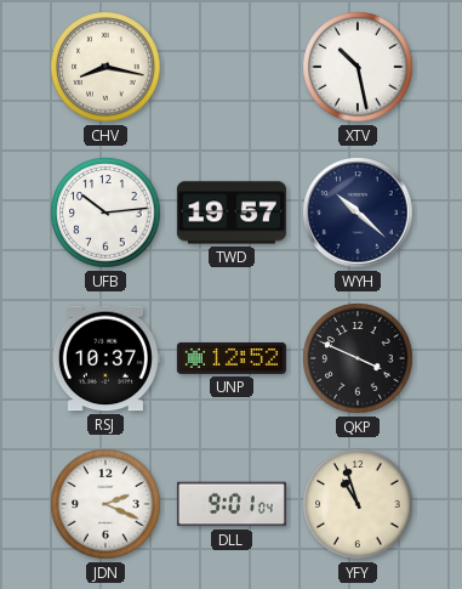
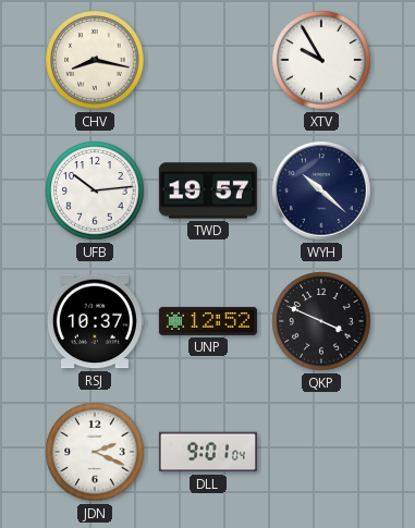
XTV: 10:28 -> 9:55 (321, 60)
YFY: 10:57 -> none (358, 504)
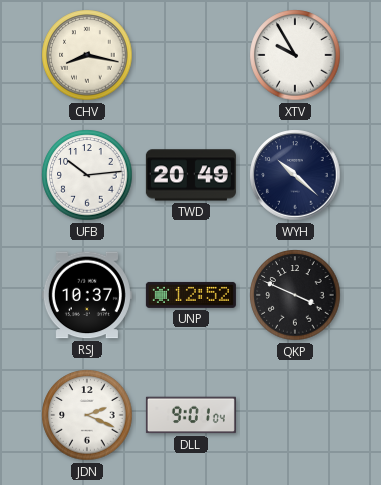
TWD: 19:57 -> 20:49 (191, 175)
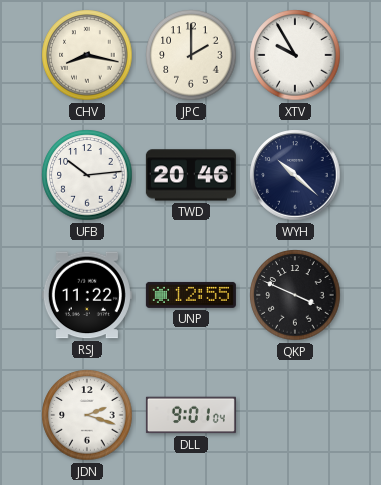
JPC: none -> 2:00 (191, 55)
TWD: 20:49 -> 20:46 (191, 175)
RSJ: 10:37 -> 11:22 (87, 295)
UNP: 12:52 -> 12:55 (191, 295)
JDN: 2:19 -> 2:18 (87, 415)
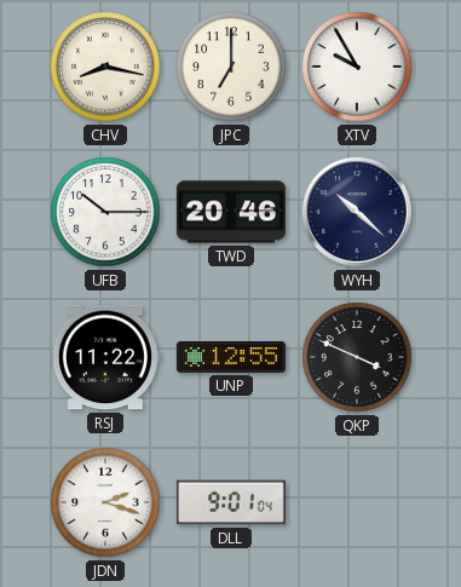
JPC: 2:00 -> 7:00 (231, 67)
UFB: 10:14 -> 10:15 (105, 212)
